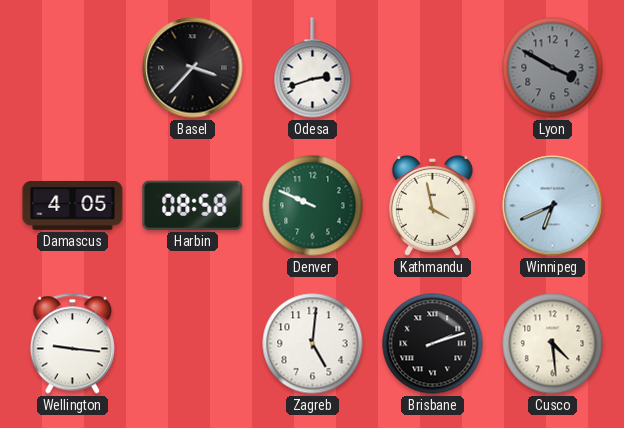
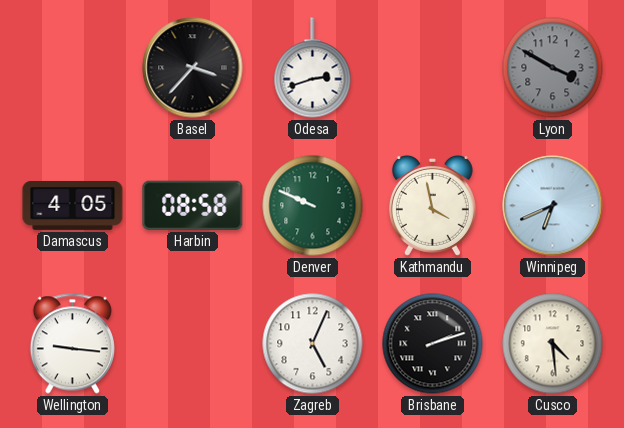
Zagreb: 5:01 -> 5:04 (313, 344)
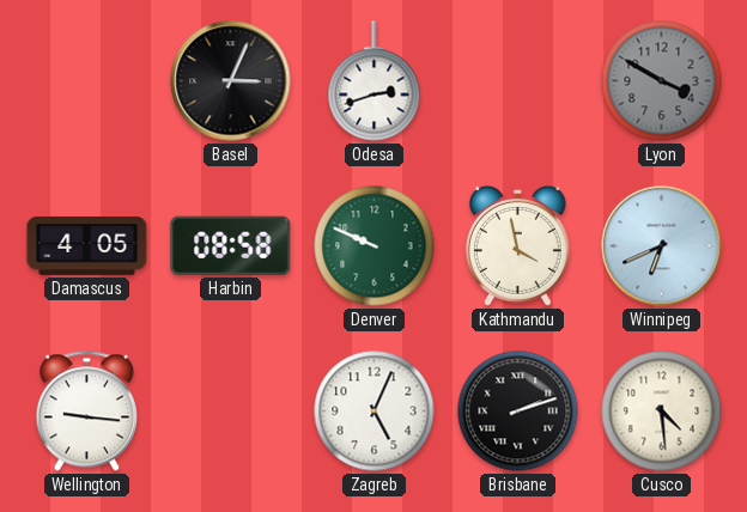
Basel: 3:37 -> 3:04 (231, 81)
